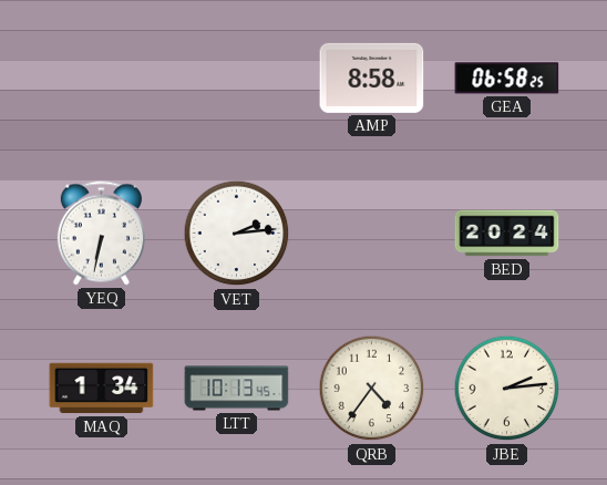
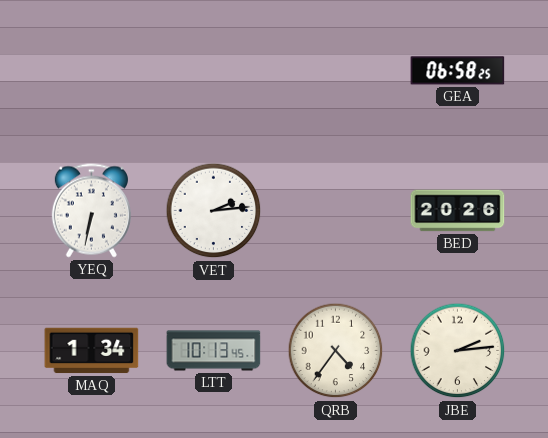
AMP: 8:58 -> none (372, 78)
BED: 20:24 -> 20:26 (458, 211)
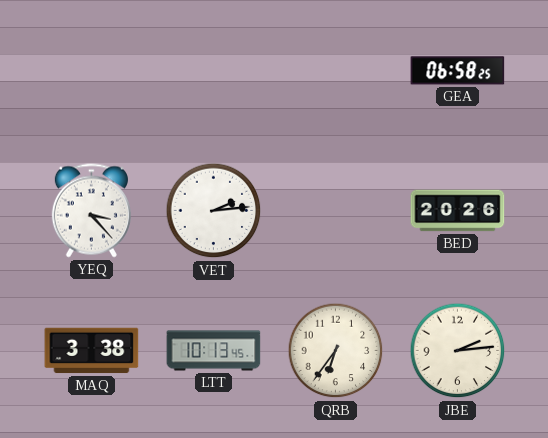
YEQ: 6:32 -> 3:23 (91, 211)
MAQ: 1:34 -> 3:38 (92, 351)
QRB: 4:36 -> 6:36 (336, 351)
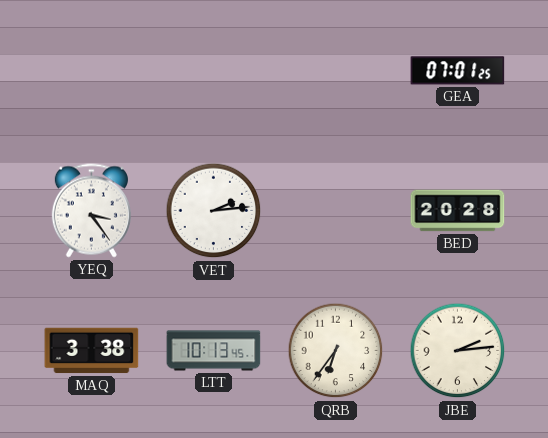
GEA: 06:58 -> 07:01 (458, 71)
YEQ: 3:23 -> 3:24 (91, 211)
BED: 20:26 -> 20:28 (458, 211)
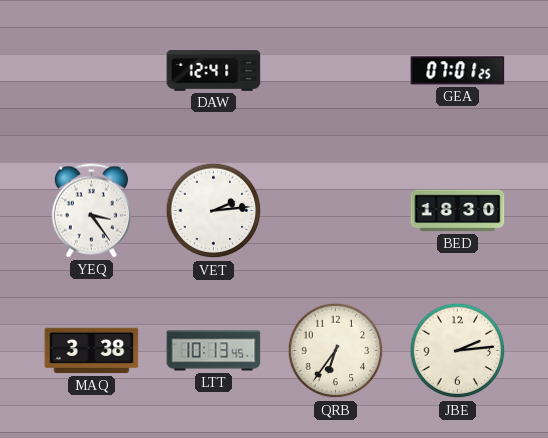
DAW: none -> 12:41 (214, 71)
BED: 20:28 -> 18:30 (458, 211)
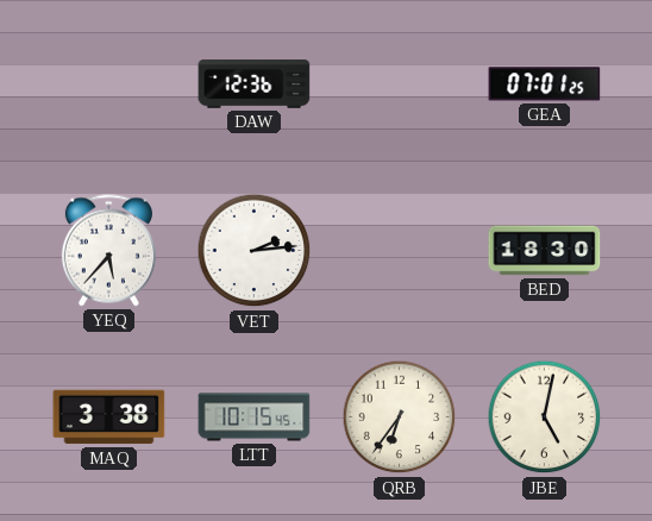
DAW: 12:41 -> 12:36 (255, 84)
YEQ: 3:24 -> 5:37 (108, 251)
LTT: 10:13 -> 10:15 (255, 418)
JBE: 2:14 -> 5:02 (545, 418)
